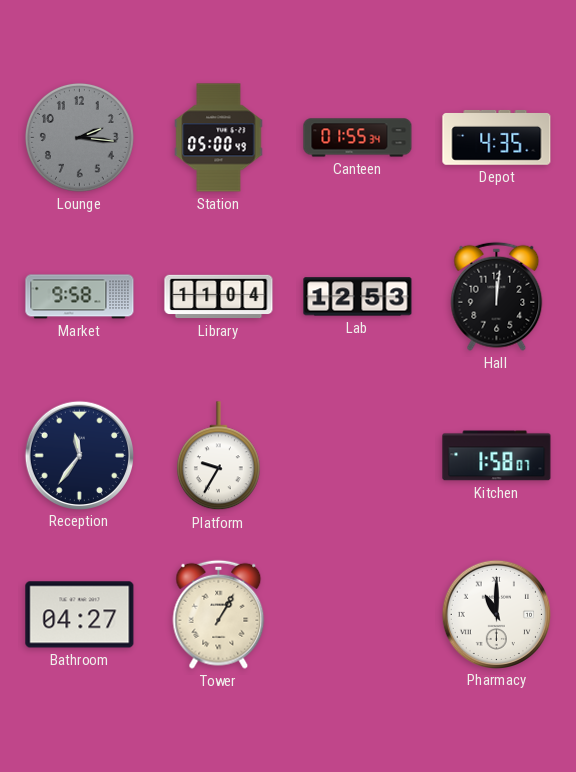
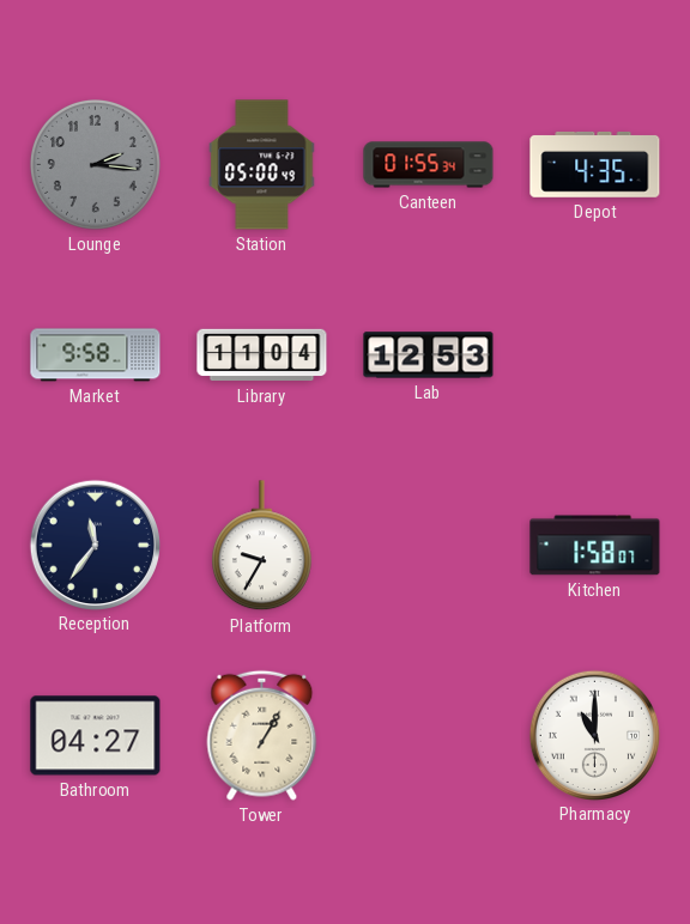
Hall: 12:01 -> none (497, 296)
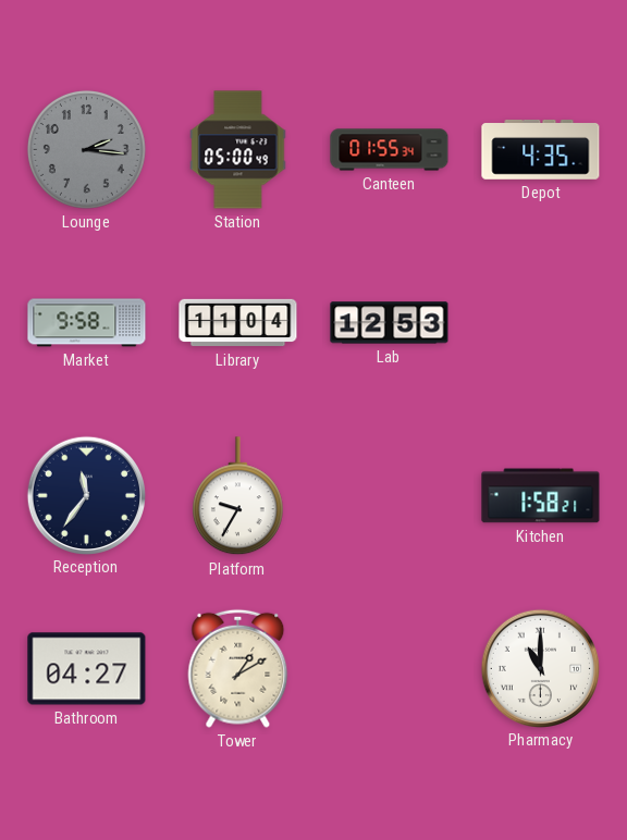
Kitchen: 1:58:07 -> 1:58:21 (541, 496)
Tower: 1:05 -> 1:10 (238, 668)
